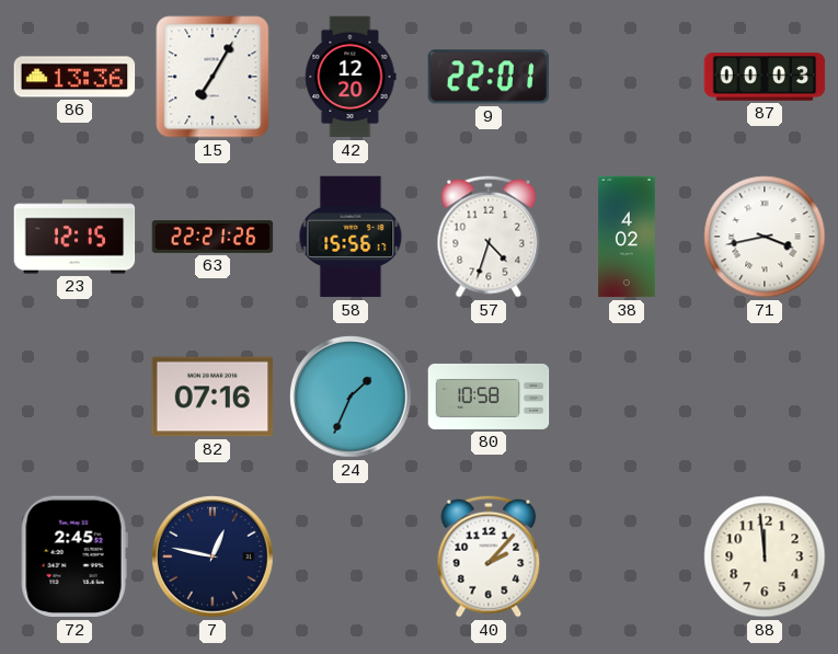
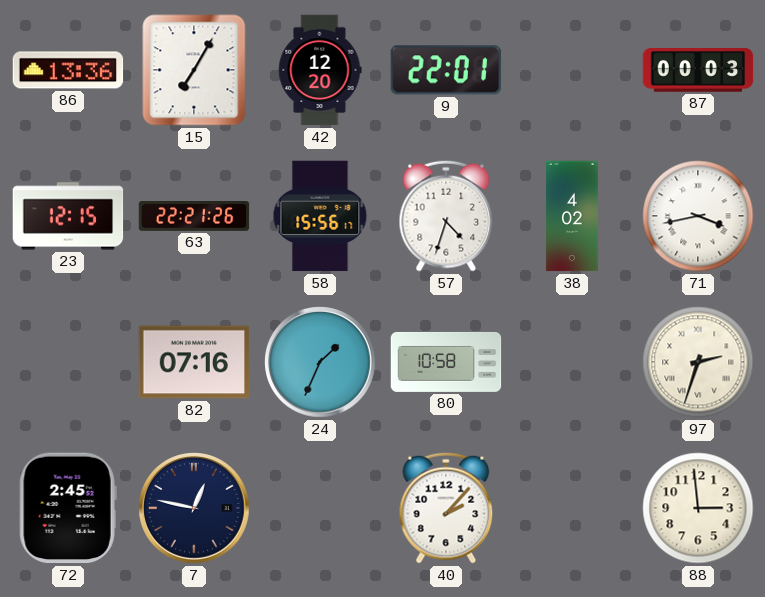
97: none -> 2:33 (698, 362)
88: 11:59 -> 2:59 (698, 508)
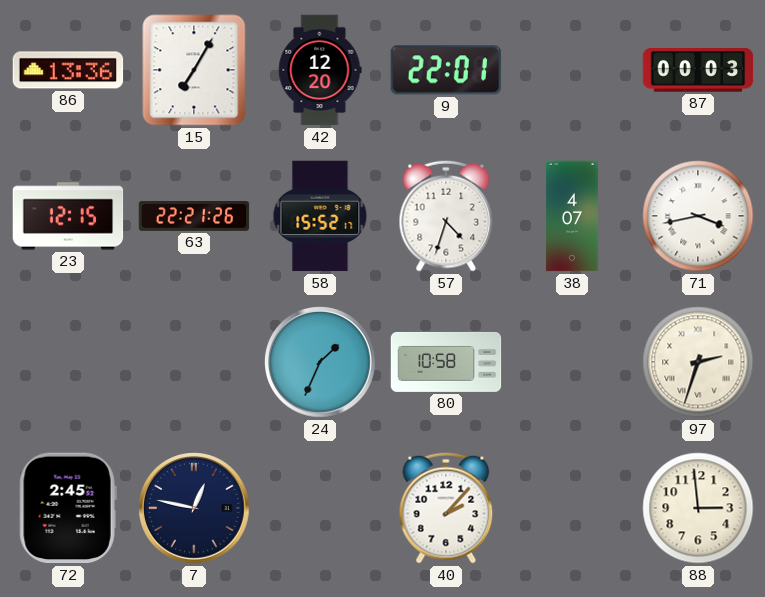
58: 15:56 -> 15:52 (320, 216)
38: 4:02 -> 4:07 (572, 216)
82: 07:16 -> none (194, 362)
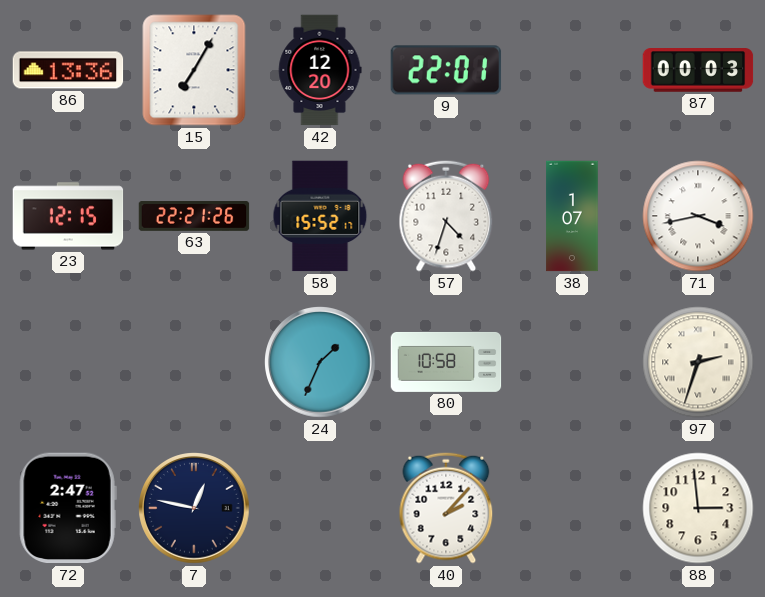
38: 4:07 -> 1:07 (572, 216)
72: 2:45 -> 2:47 (68, 508)
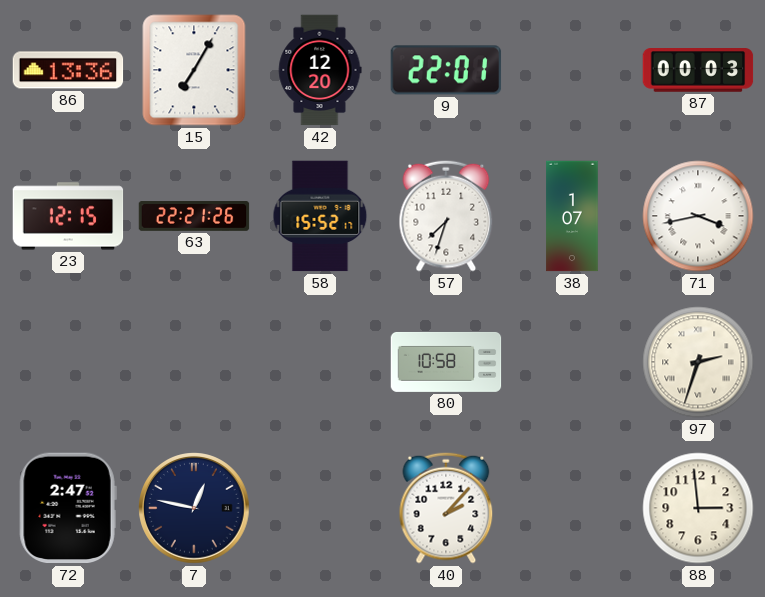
57: 4:33 -> 7:33 (446, 216)
24: 1:34 -> none (320, 362)
